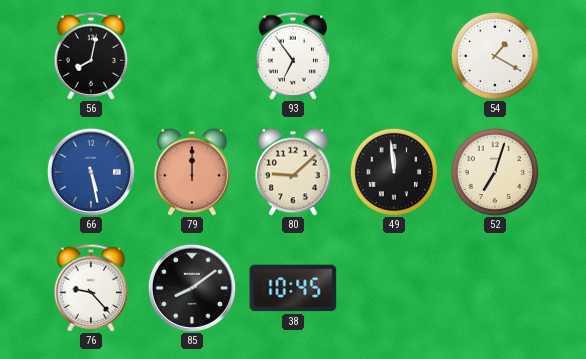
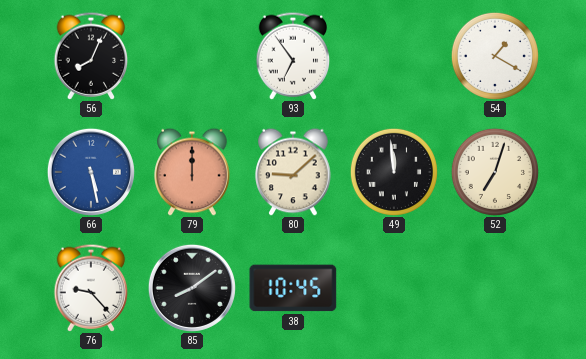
56: 8:02 -> 8:04 (91, 56)
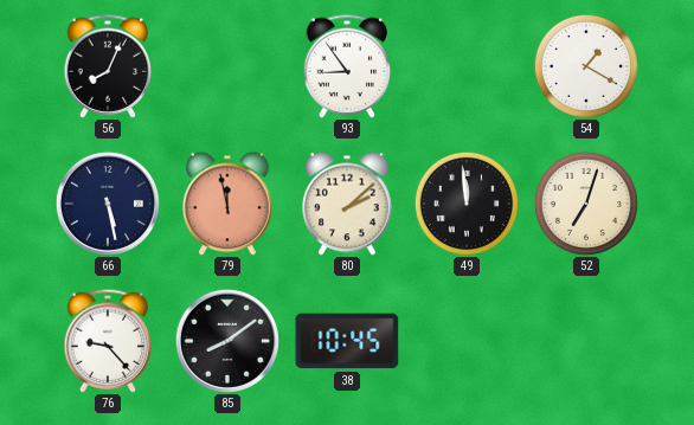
93: 6:54 -> 8:54 (347, 66)
66 dial: blue -> navy (108, 204)
79: 12:00 -> 11:58 (227, 204)
80: 9:08 -> 2:08 (347, 204)
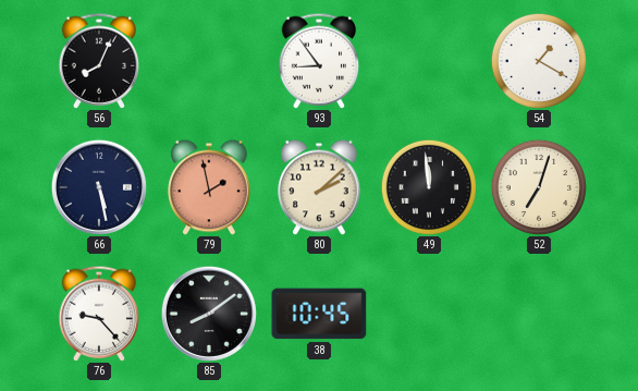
79: 11:58 -> 1:58 (209, 187)
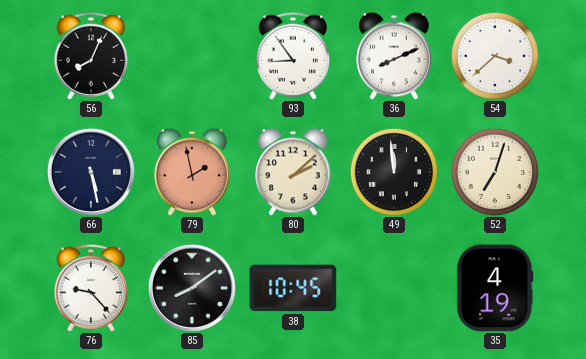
36: none -> 8:11 (394, 56)
54: 1:20 -> 3:38 (495, 56)
35: none -> 4:19 (495, 288)
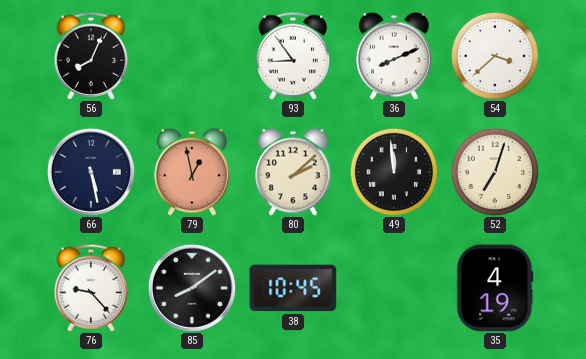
79: 1:58 -> 12:58 (192, 172)
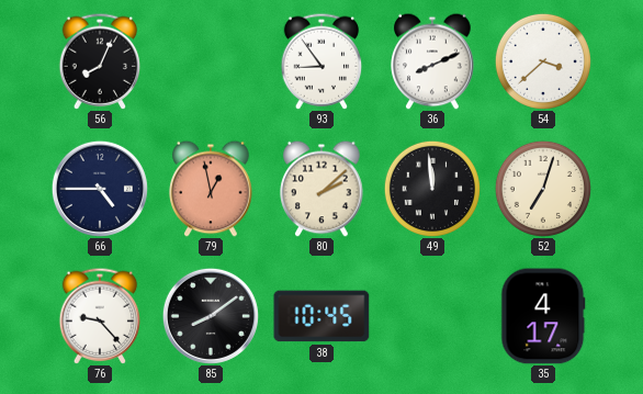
66: 5:28 -> 4:45 (100, 189)
35: 4:19 -> 4:17 (543, 316)
